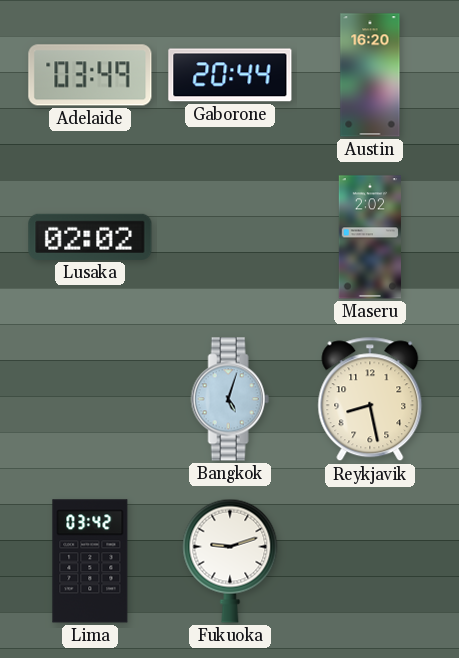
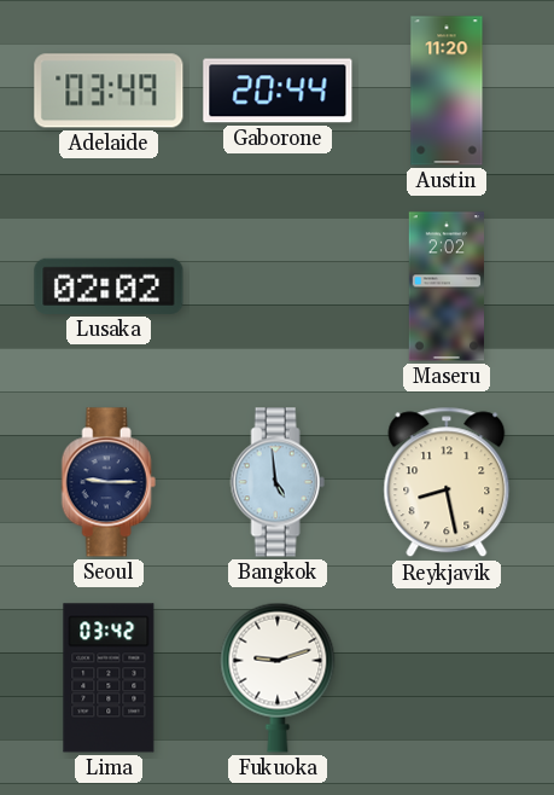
Austin: 16:20 -> 11:20 (447, 91)
Seoul: none -> 9:15 (109, 482)
Bangkok: 5:03 -> 4:59 (278, 482)
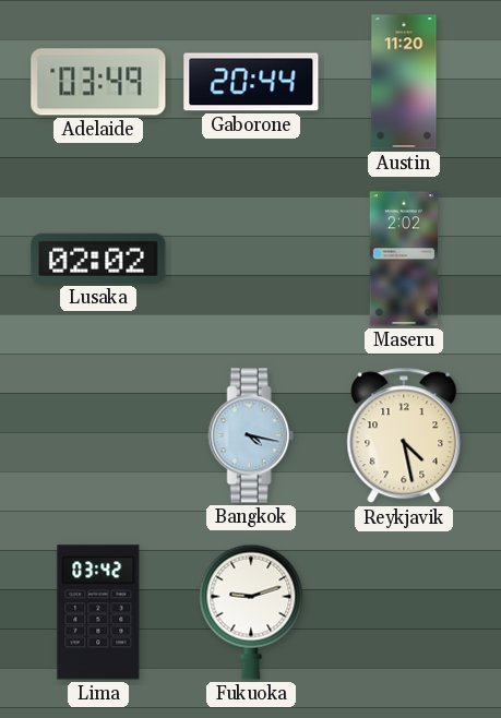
Seoul: 9:15 -> none (109, 482)
Bangkok: 4:59 -> 4:17 (251, 435)
Reykjavik: 8:28 -> 4:28 (404, 435)
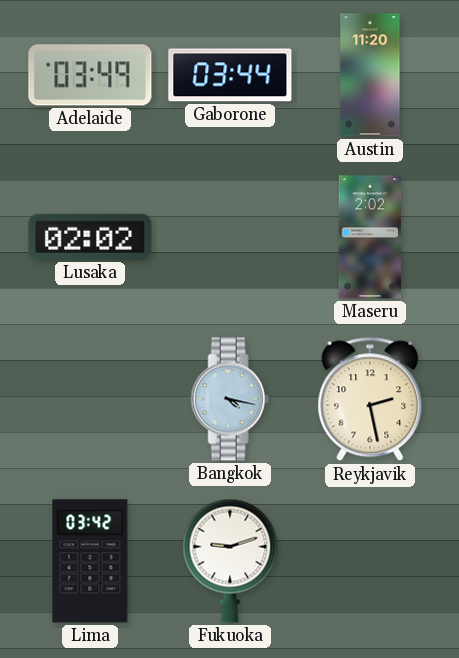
Gaborone: 20:44 -> 03:44 (230, 75)
Reykjavik: 4:28 -> 2:28 (370, 399)
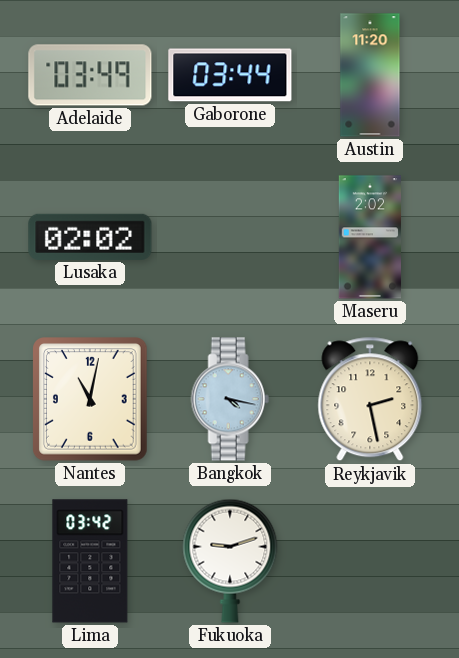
Nantes: none -> 11:02 (91, 399)
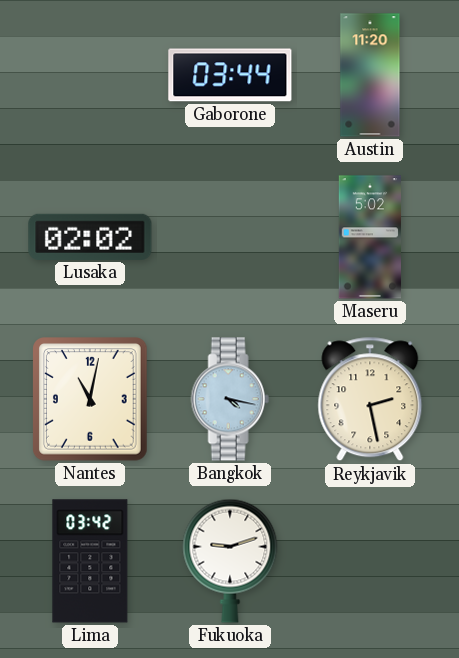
Adelaide: 03:49 -> none (90, 75)
Maseru: 2:02 -> 5:02 (369, 237)
